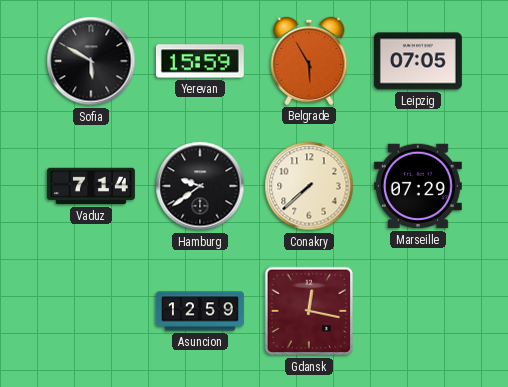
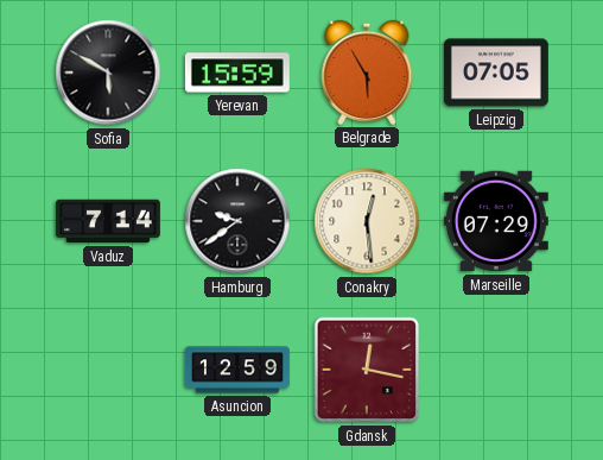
Conakry: 7:38 -> 12:29 (367, 221)
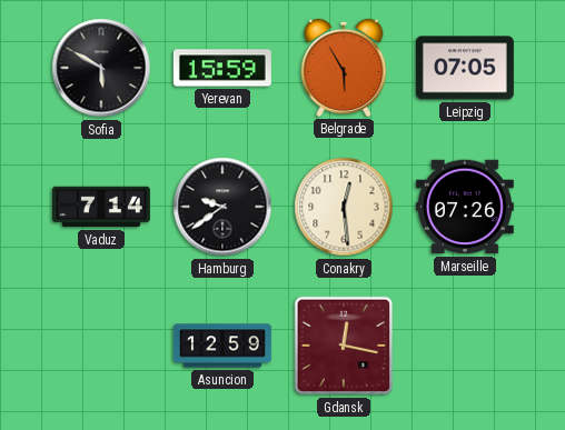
Marseille: 07:29 -> 07:26 (465, 207)
